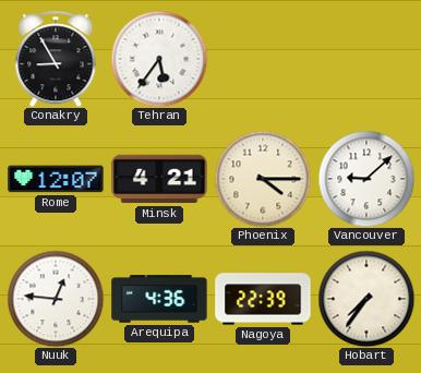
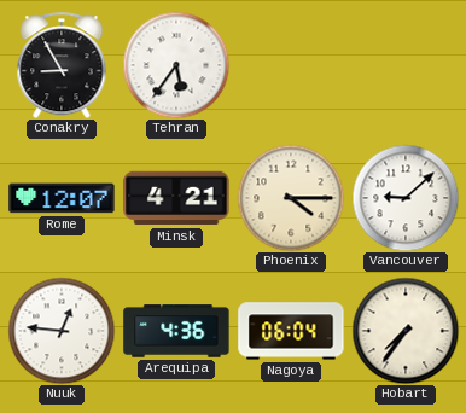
Nagoya: 22:39 -> 06:04 (291, 331)
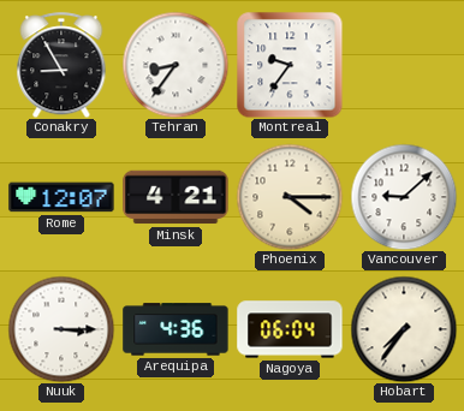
Tehran: 5:36 -> 8:36 (176, 65)
Montreal: none -> 9:36 (290, 65)
Nuuk: 12:46 -> 3:15 (61, 329)
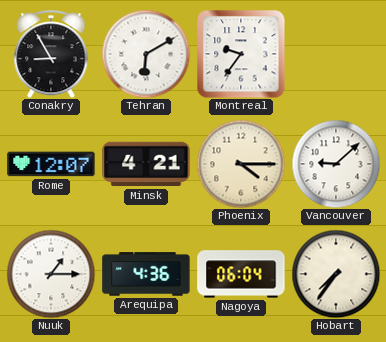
Tehran: 8:36 -> 6:10 (146, 54)
Nuuk: 3:15 -> 1:15 (51, 274)
